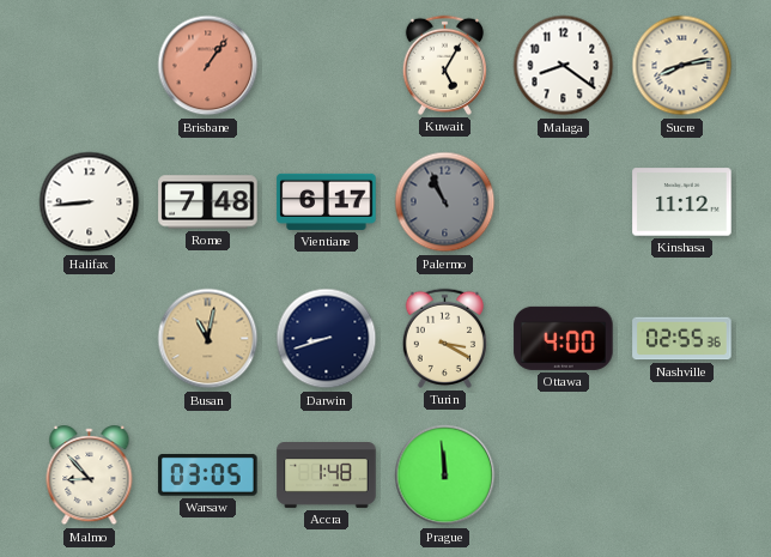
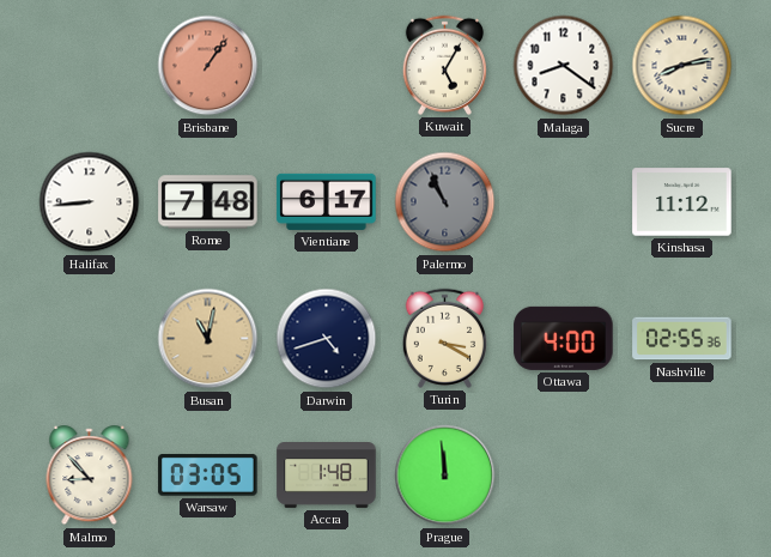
Darwin: 8:42 -> 4:42 (327, 339)
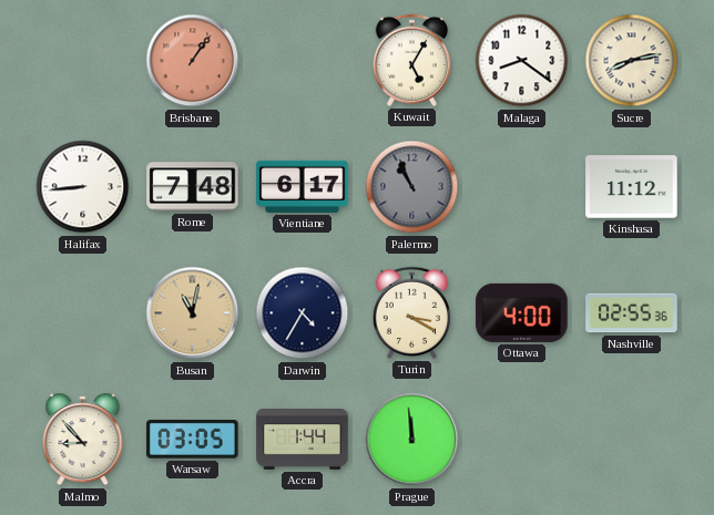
Darwin: 4:42 -> 4:35 (303, 313)
Accra: 1:48 -> 1:44 (303, 440)
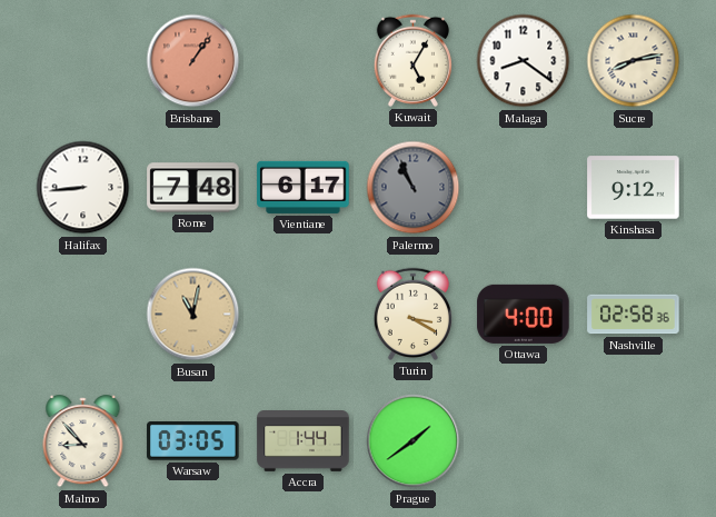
Kinshasa: 11:12 -> 9:12 (634, 188)
Darwin: 4:35 -> none (303, 313)
Nashville: 02:55 -> 02:58 (634, 315)
Prague: 11:59 -> 1:39 (414, 441)
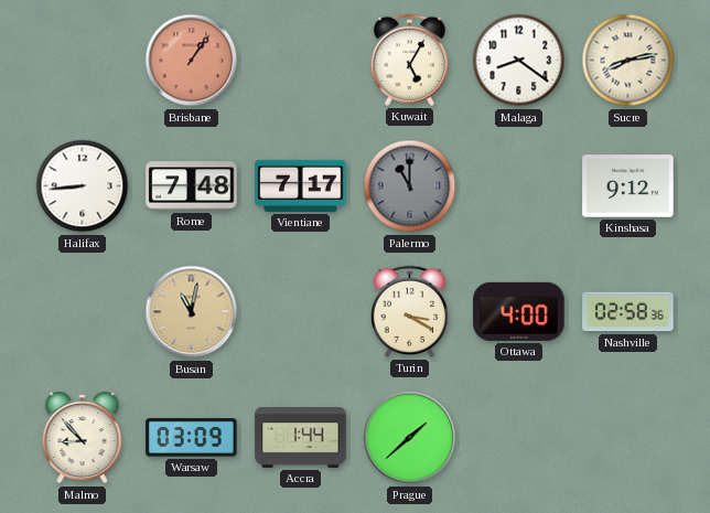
Vientiane: 6:17 -> 7:17 (301, 185)
Palermo: 10:56 -> 11:00 (410, 186)
Warsaw: 03:05 -> 03:09 (192, 438)
Prague: 1:39 -> 1:38 (410, 438)
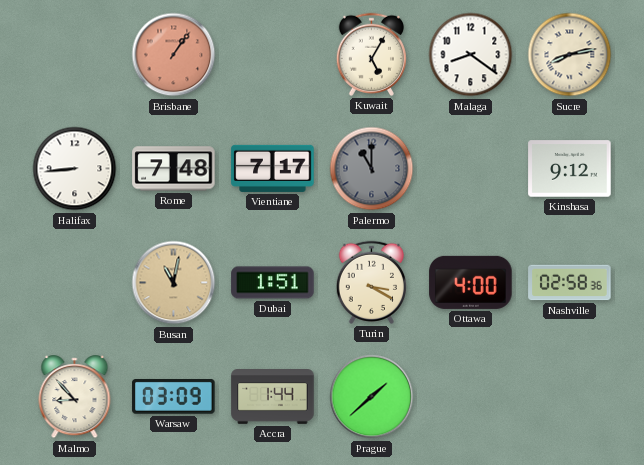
Dubai: none -> 1:51 (273, 283)
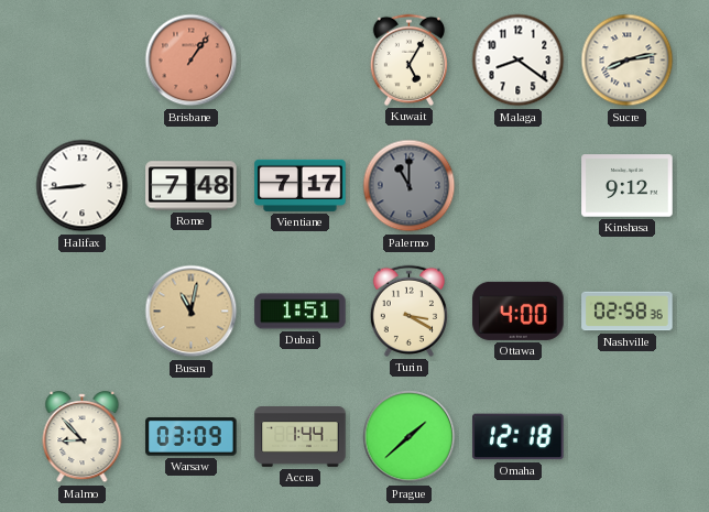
Omaha: none -> 12:18 (519, 437)
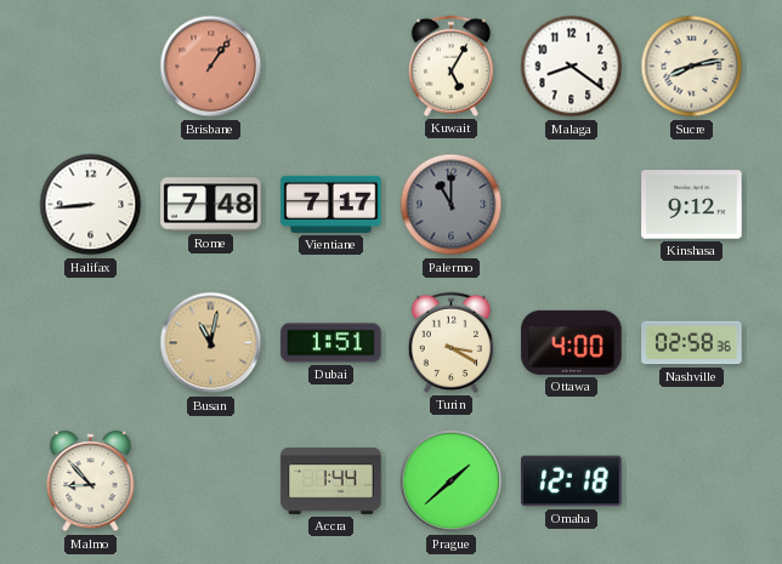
Warsaw: 03:09 -> none (192, 437)
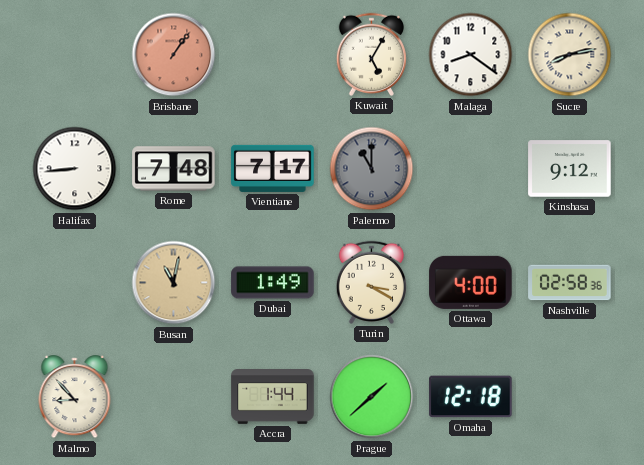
Dubai: 1:51 -> 1:49 (273, 283)
